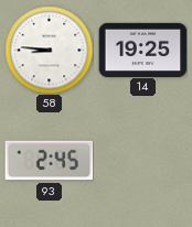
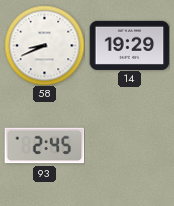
58: 8:46 -> 8:41 (44, 45)
14: 19:25 -> 19:29 (129, 45)
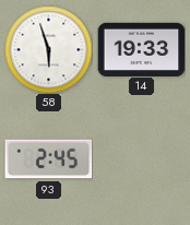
58: 8:41 -> 5:57 (48, 49)
14: 19:29 -> 19:33 (141, 49)
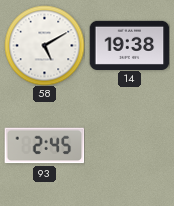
58: 5:57 -> 5:10 (44, 45)
14: 19:33 -> 19:38 (129, 45)
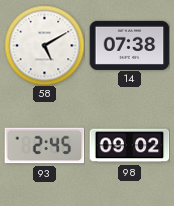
14: 19:38 -> 07:38 (129, 45)
98: none -> 09:02 (129, 146)
